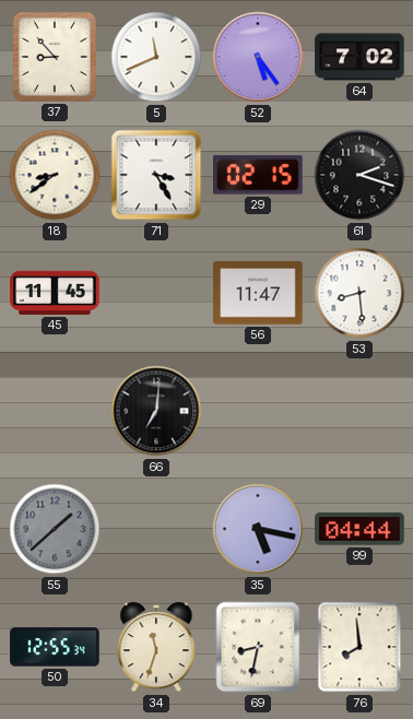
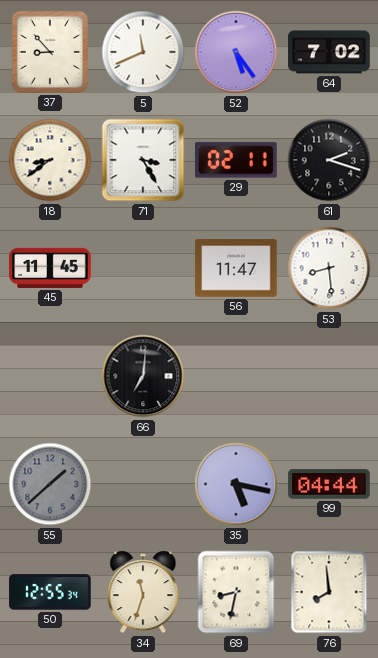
29: 02:15 -> 02:11 (236, 160)
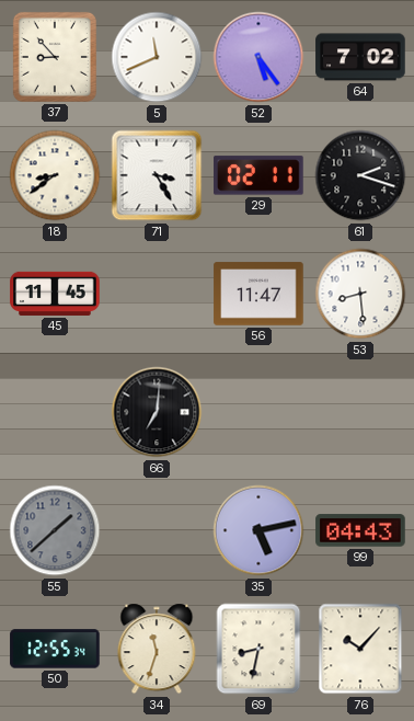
35: 5:17 -> 5:13 (258, 530)
99: 04:44 -> 04:43 (360, 530)
76: 7:59 -> 10:07 (360, 649)
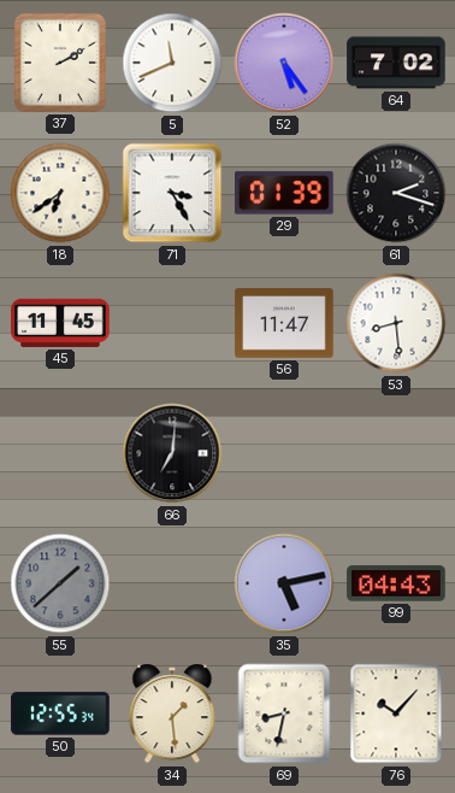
37: 8:53 -> 2:10 (60, 63)
18: 8:39 -> 6:39 (60, 193)
29: 02:11 -> 01:39 (284, 193)
34: 11:33 -> 1:29 (172, 713)
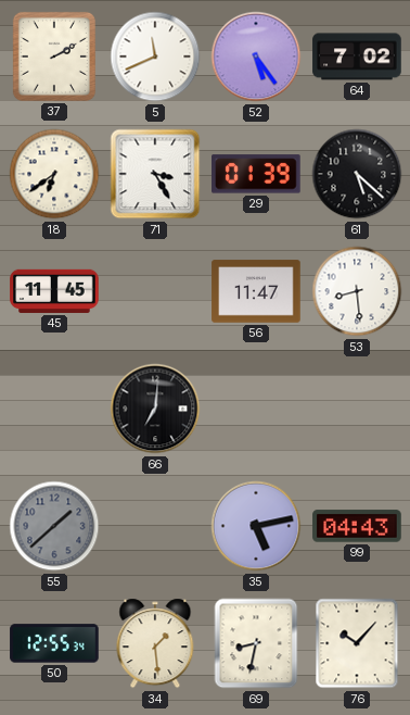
61: 2:18 -> 5:22 (357, 174)
